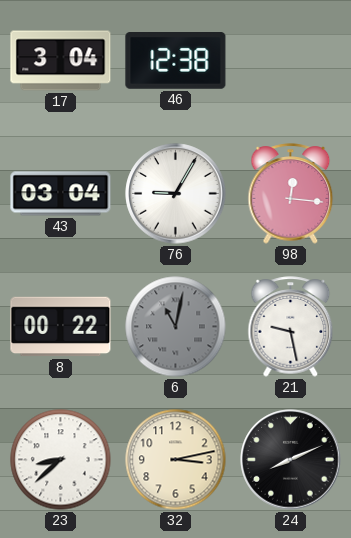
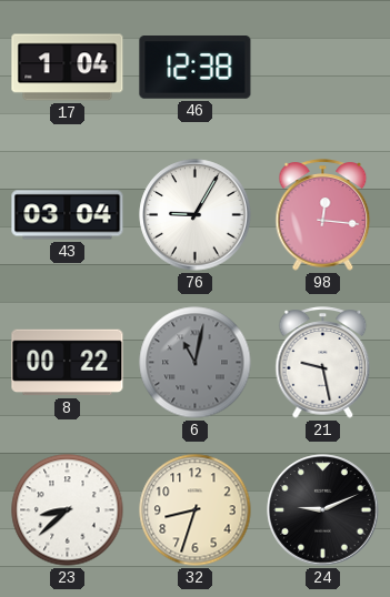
17: 3:04 -> 1:04 (68, 68)
32: 3:13 -> 8:33 (196, 510)
24: 8:11 -> 9:11 (323, 510)
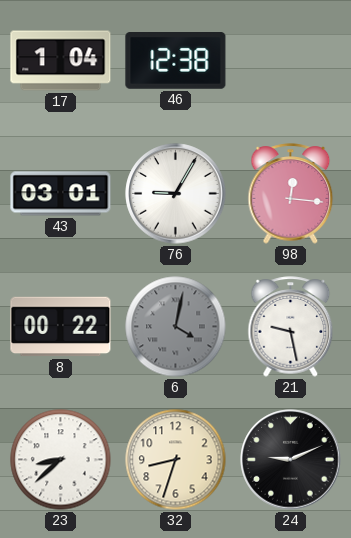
43: 03:04 -> 03:01 (61, 194)
6: 11:02 -> 4:02 (176, 327)
